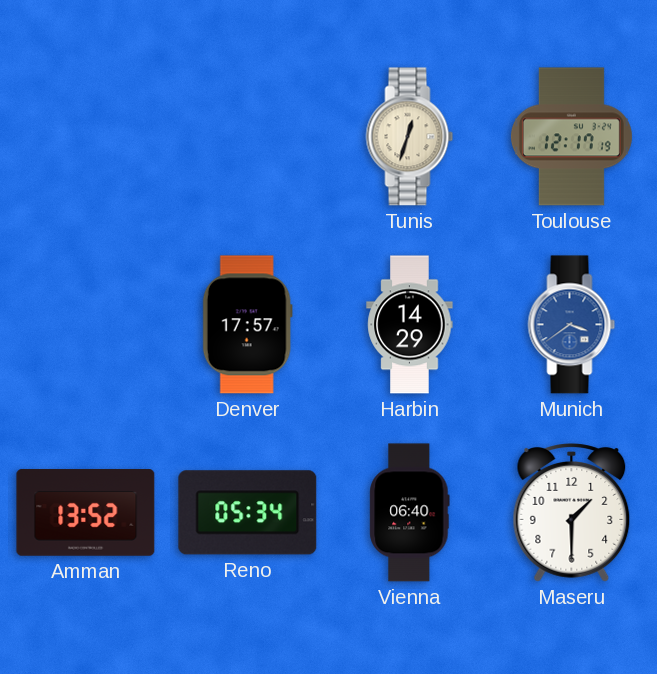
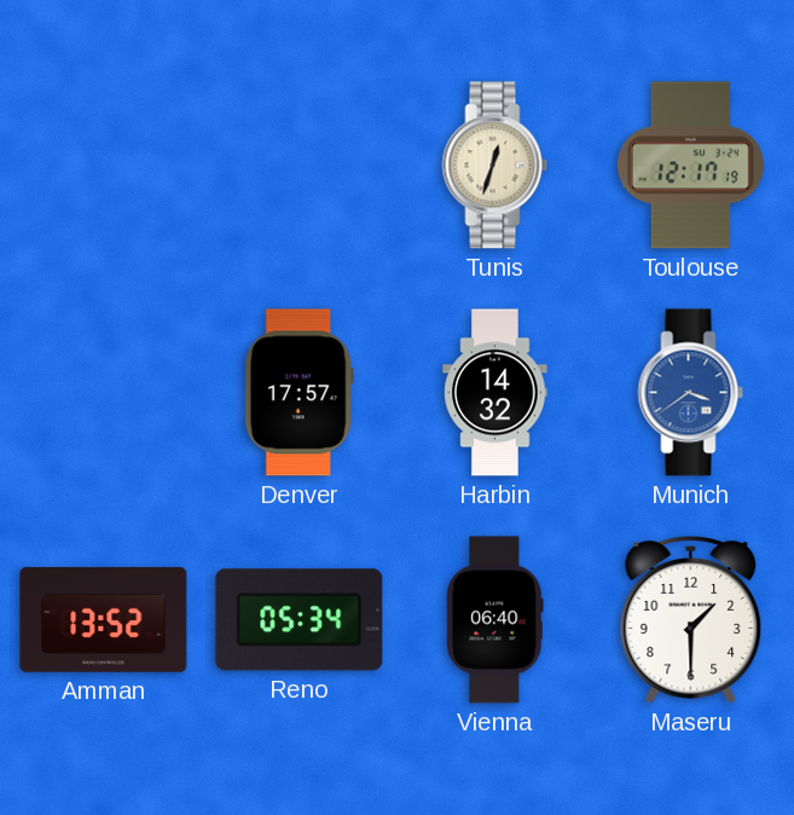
Harbin: 14:29 -> 14:32 (495, 393)
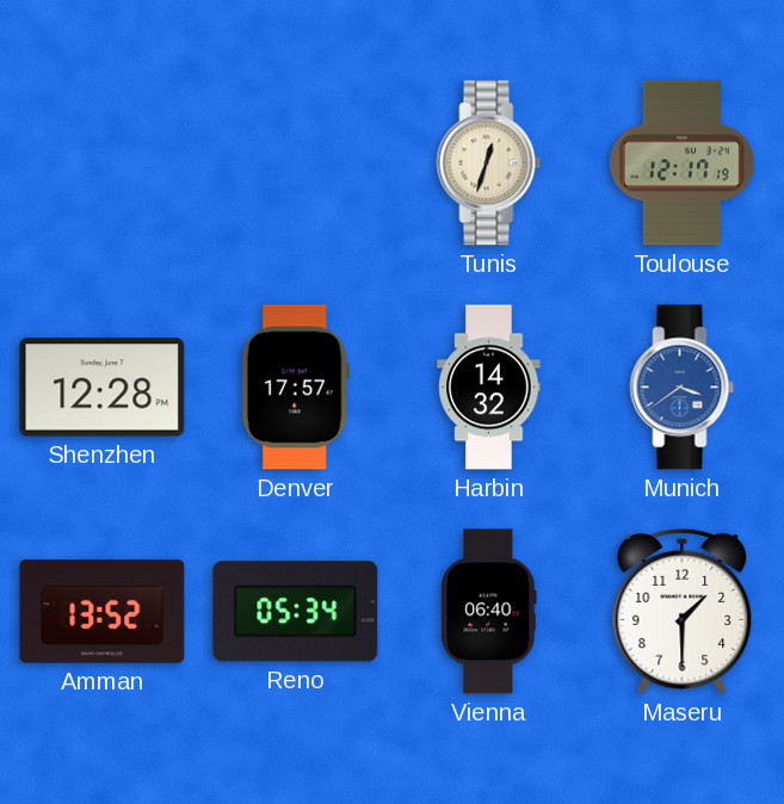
Shenzhen: none -> 12:28 (103, 388)
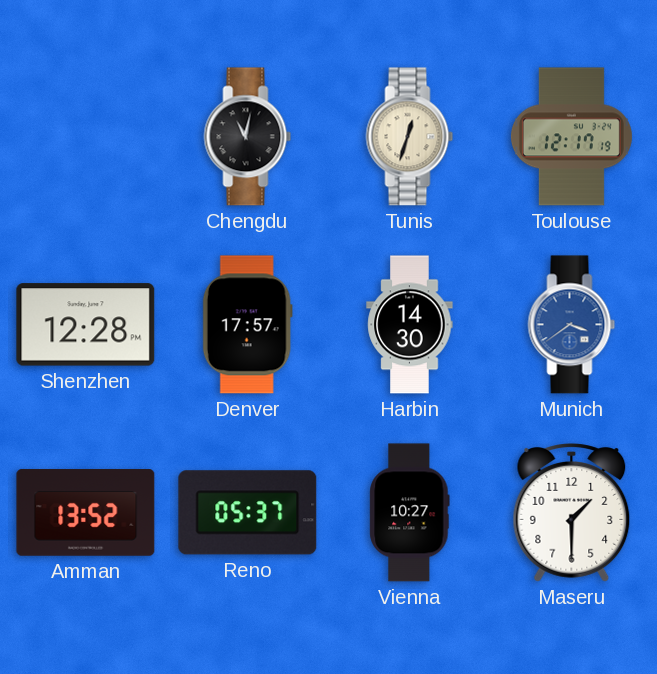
Chengdu: none -> 11:02 (248, 137)
Harbin: 14:32 -> 14:30 (410, 325)
Reno: 05:34 -> 05:37 (248, 513)
Vienna: 06:40 -> 10:27 (410, 513)
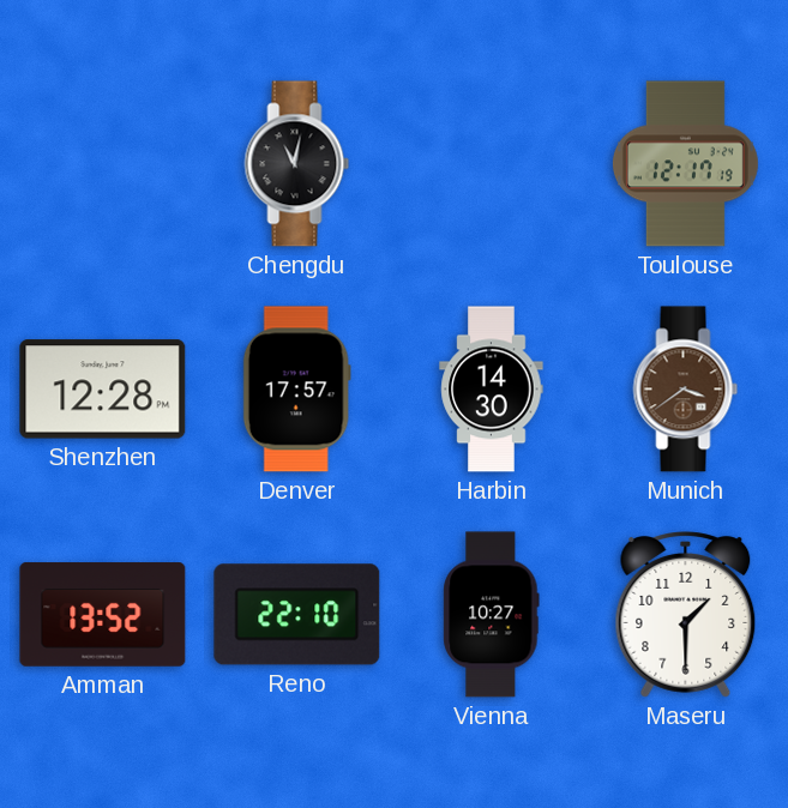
Tunis: 12:33 -> none (410, 137)
Munich dial: blue -> brown (686, 390)
Reno: 05:37 -> 22:10 (297, 615)
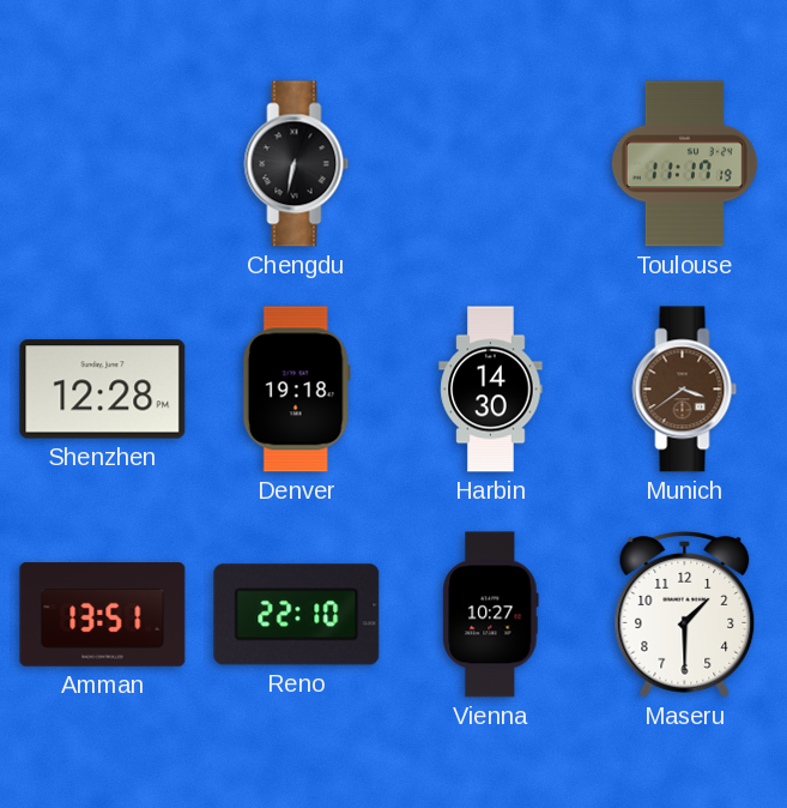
Chengdu: 11:02 -> 6:32 (297, 164)
Toulouse: 12:17 -> 11:17 (684, 164)
Denver: 17:57 -> 19:18 (296, 390)
Amman: 13:52 -> 13:51 (103, 615)
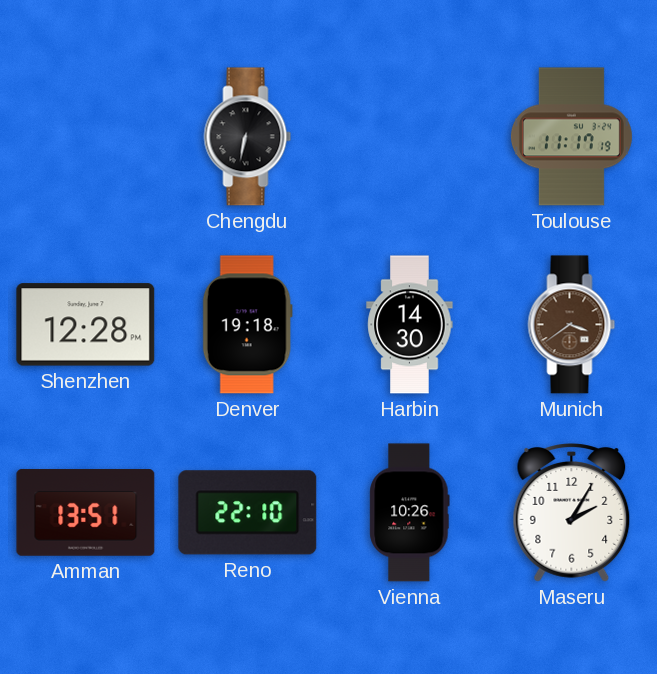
Vienna: 10:27 -> 10:26 (410, 513)
Maseru: 1:30 -> 2:05 (572, 513)
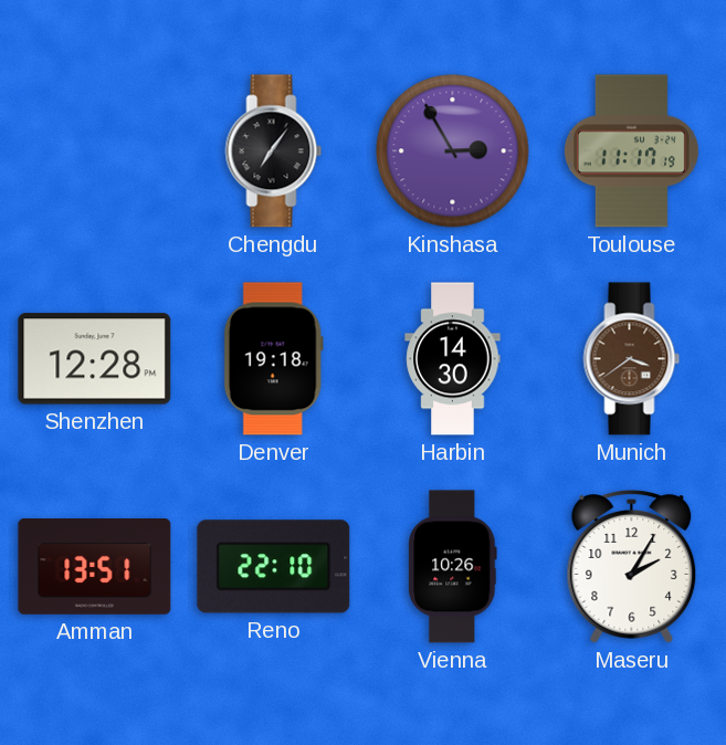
Chengdu: 6:32 -> 7:06 (274, 151)
Kinshasa: none -> 2:55 (453, 151)
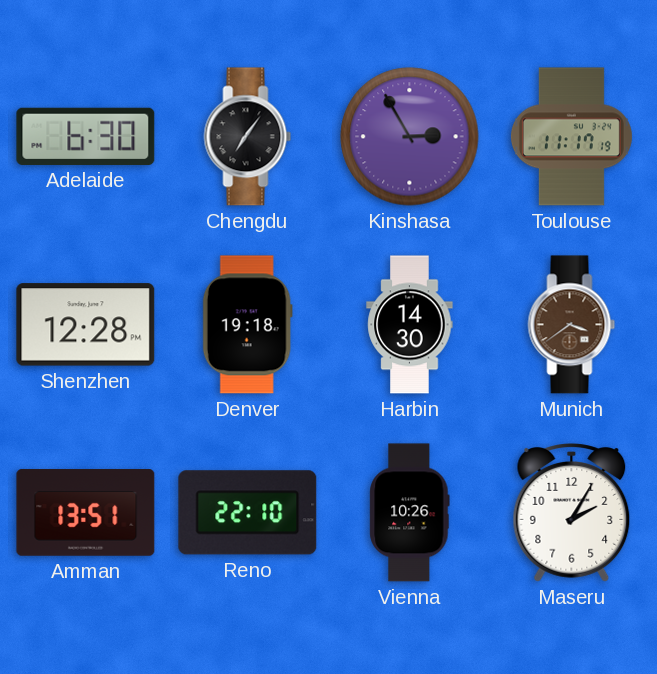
Adelaide: none -> 6:30 (86, 136)
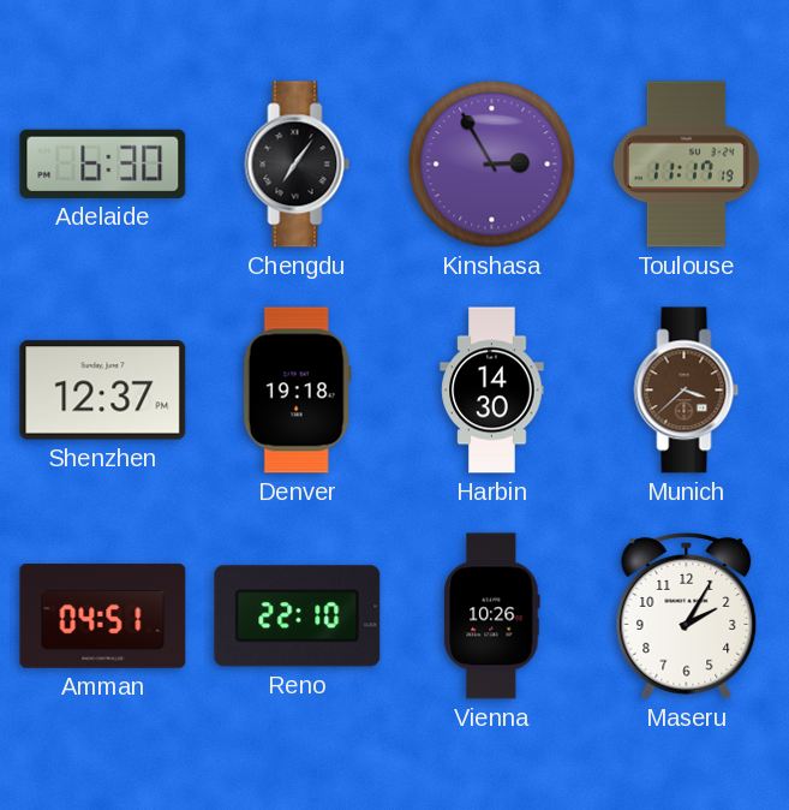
Shenzhen: 12:28 -> 12:37 (103, 391)
Munich: 3:39 -> 3:38 (687, 391)
Amman: 13:51 -> 04:51 (103, 617)
